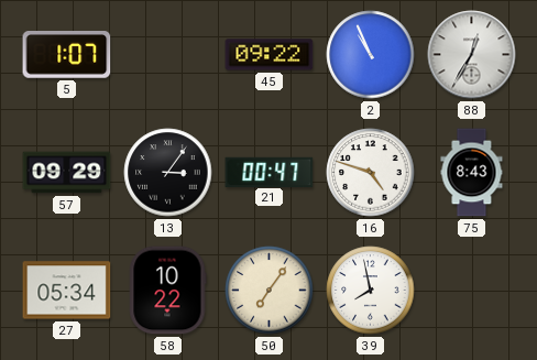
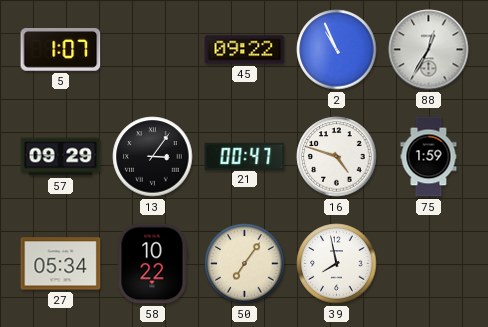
75: 8:43 -> 1:59 (429, 157)
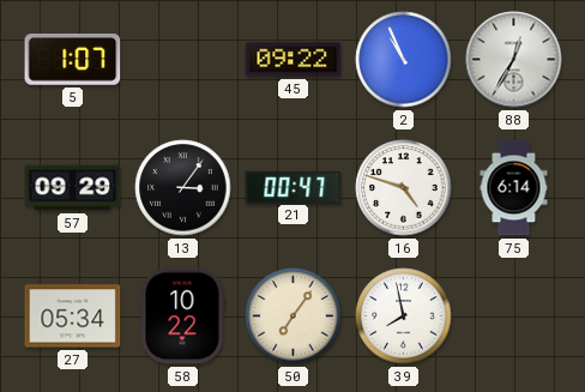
75: 1:59 -> 6:14 (514, 188)
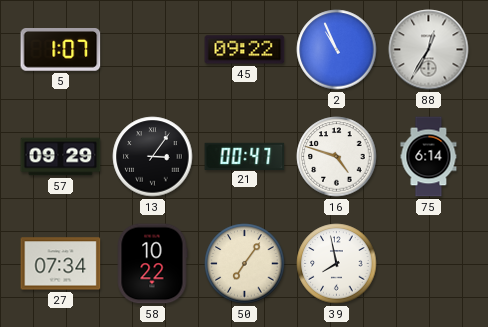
27: 05:34 -> 07:34 (61, 264)
